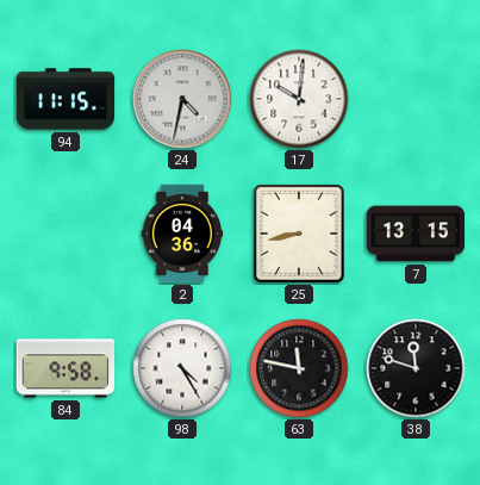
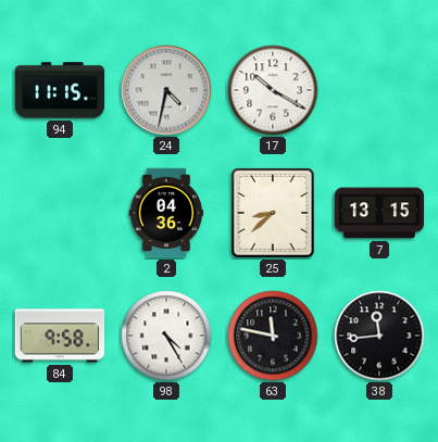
17: 10:01 -> 10:20 (273, 90)
25: 8:43 -> 8:38 (274, 214)
38: 11:48 -> 11:44 (379, 336)
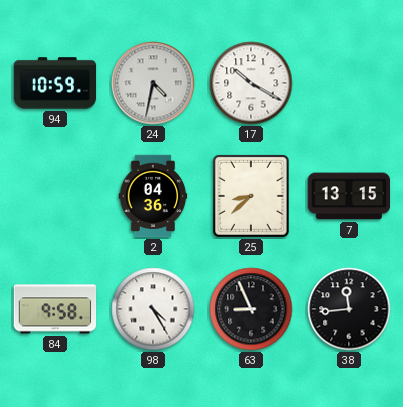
94: 11:15 -> 10:59 (55, 83)
63: 11:47 -> 8:56 (251, 309)
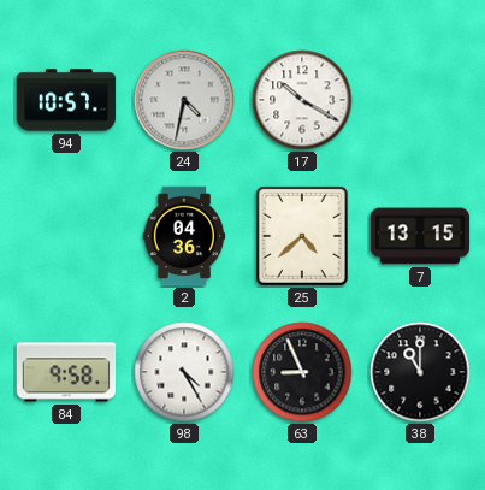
94: 10:59 -> 10:57 (66, 100)
25: 8:38 -> 4:38 (303, 237)
38: 11:44 -> 11:00 (420, 372)
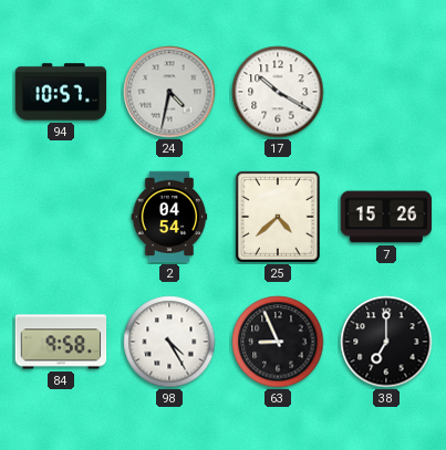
2: 04:36 -> 04:54 (169, 217)
7: 13:15 -> 15:26 (386, 217)
38: 11:00 -> 7:00 (386, 342)
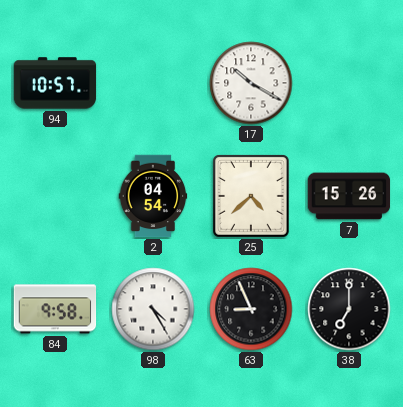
24: 4:32 -> none (169, 92)
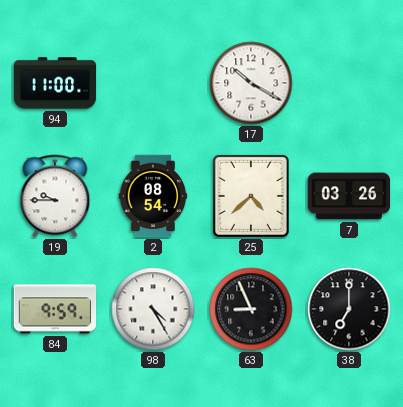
94: 10:57 -> 11:00 (55, 83)
19: none -> 9:45 (55, 196)
2: 04:54 -> 08:54 (153, 196)
7: 15:26 -> 03:26 (349, 196)
84: 9:58 -> 9:59 (55, 309)
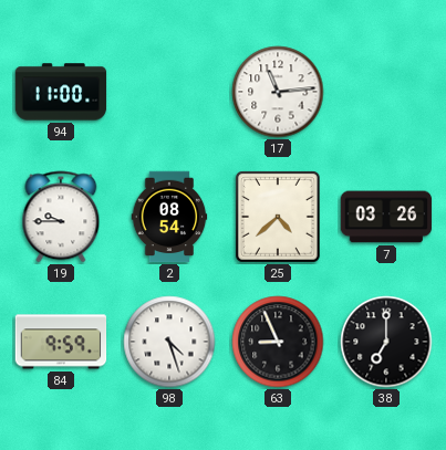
17: 10:20 -> 11:14 (278, 92)
98: 4:25 -> 4:27 (169, 342)
